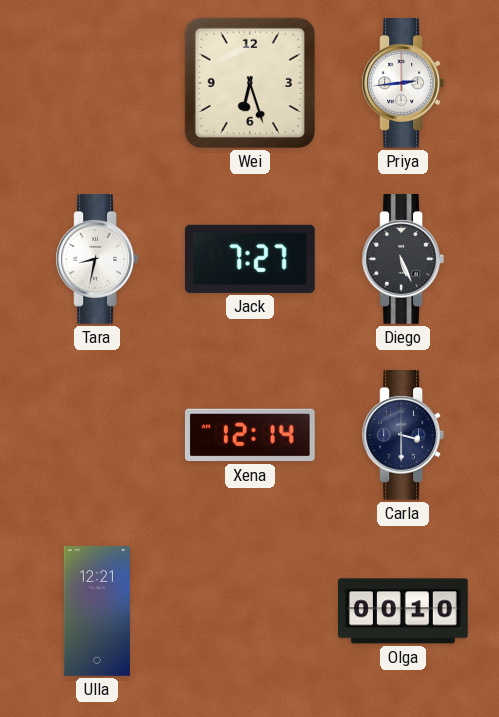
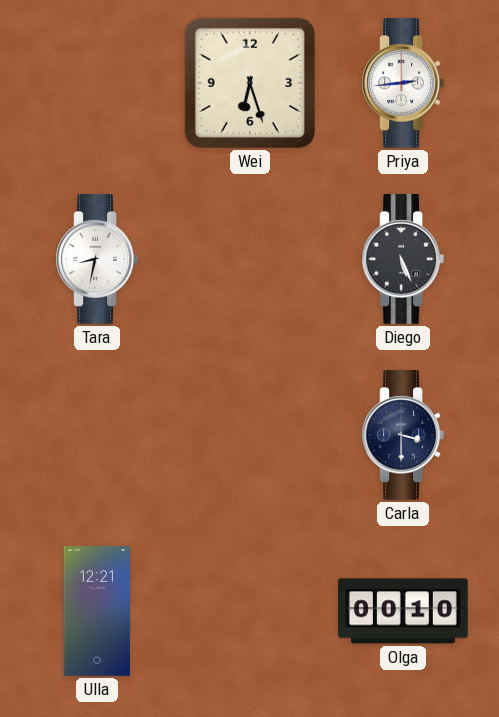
Jack: 7:27 -> none (250, 259)
Xena: 12:14 -> none (250, 435)
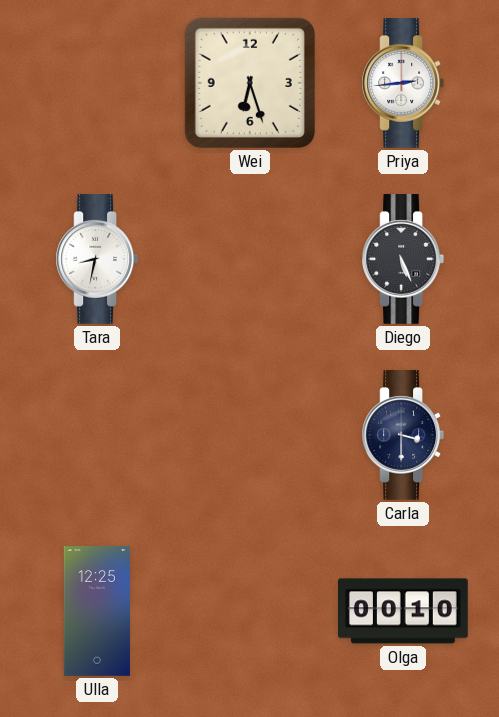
Ulla: 12:21 -> 12:25 (97, 612)
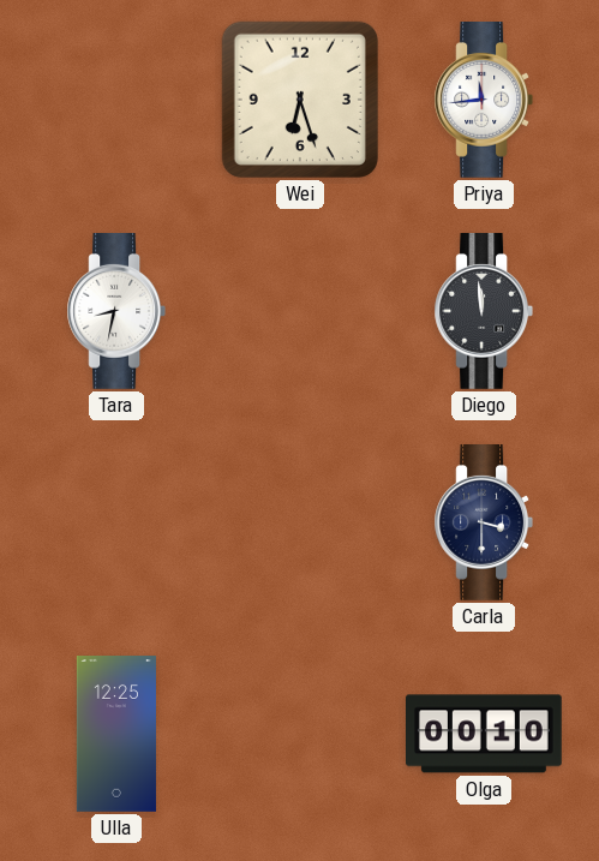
Priya: 2:44 -> 11:44 (484, 101)
Diego: 5:26 -> 11:59 (484, 312)
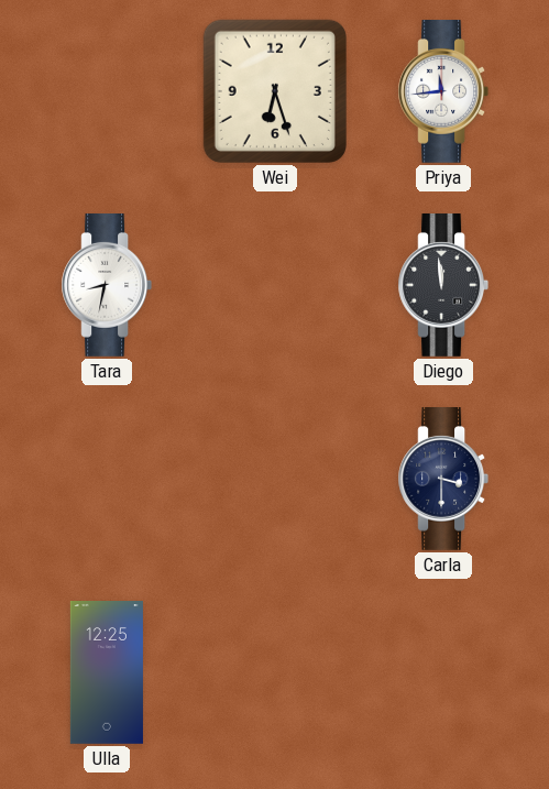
Olga: 00:10 -> none (485, 734)
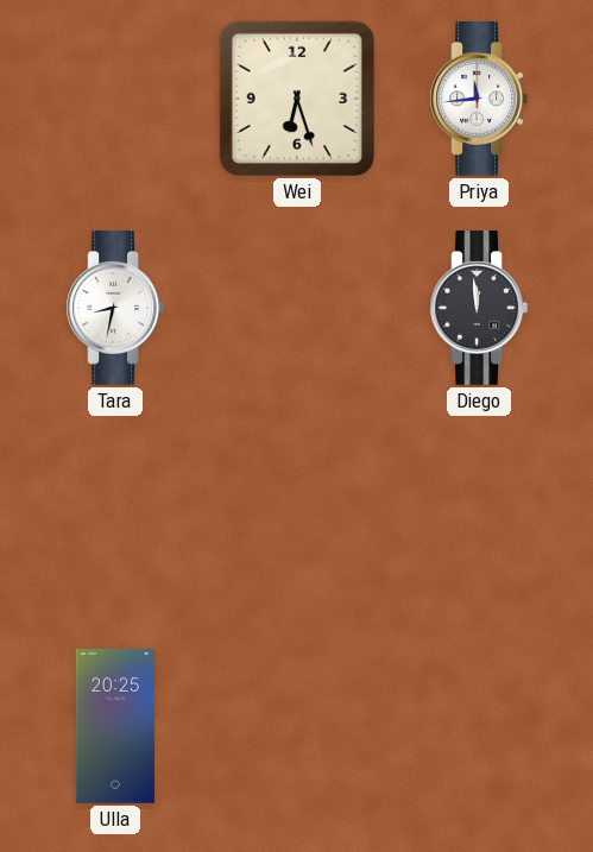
Carla: 3:30 -> none (443, 480)
Ulla: 12:25 -> 20:25 (115, 727)
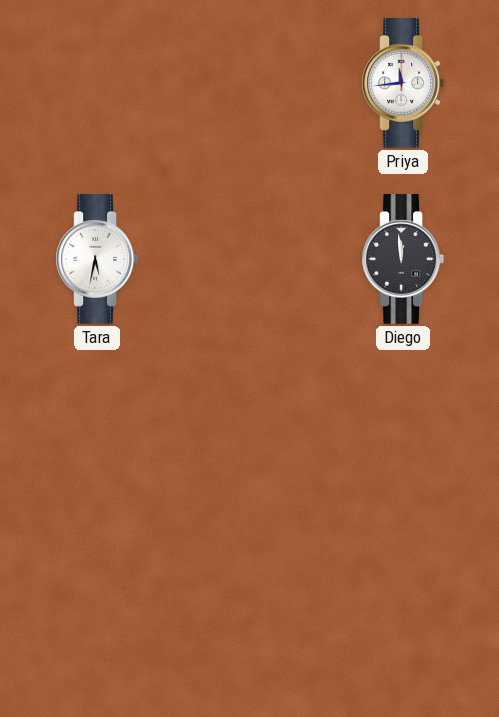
Wei: 6:27 -> none (297, 99)
Tara: 8:32 -> 5:32 (97, 260)
Ulla: 20:25 -> none (115, 727)
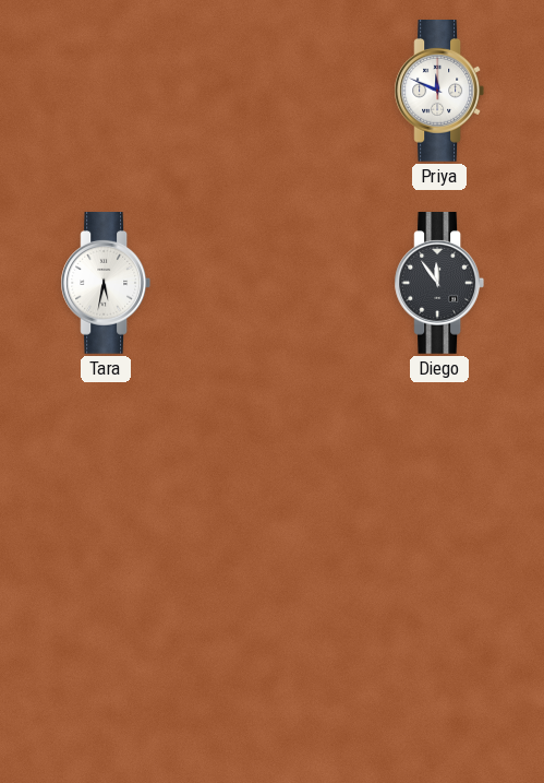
Priya: 11:44 -> 11:49 (439, 92)
Diego: 11:59 -> 11:54 (439, 284)
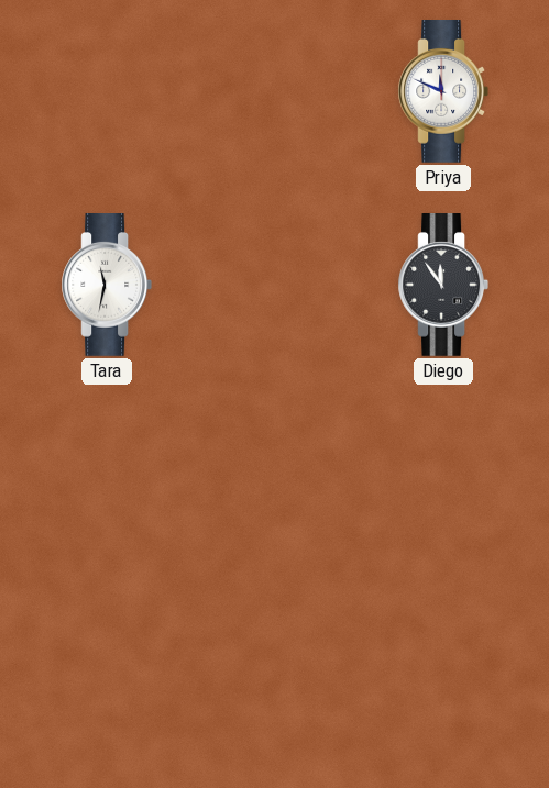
Tara: 5:32 -> 11:32 (107, 286)
